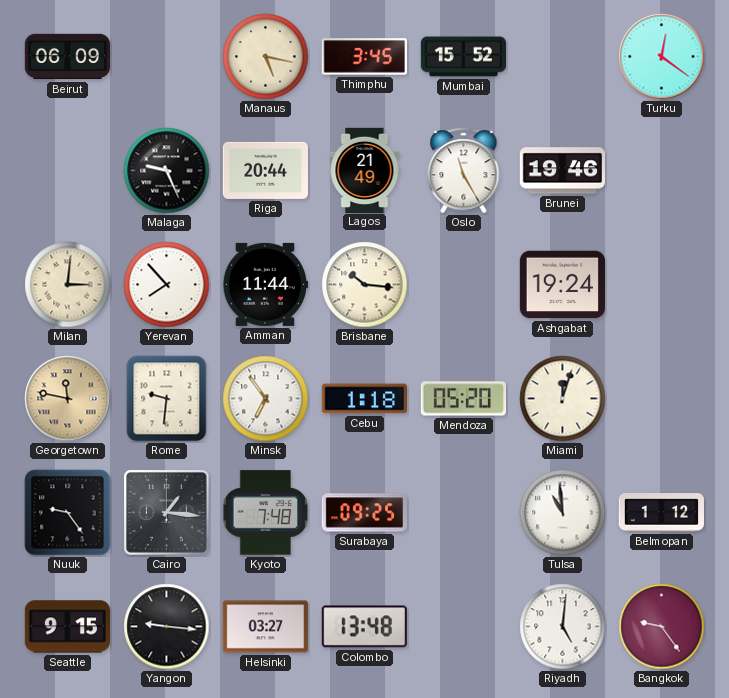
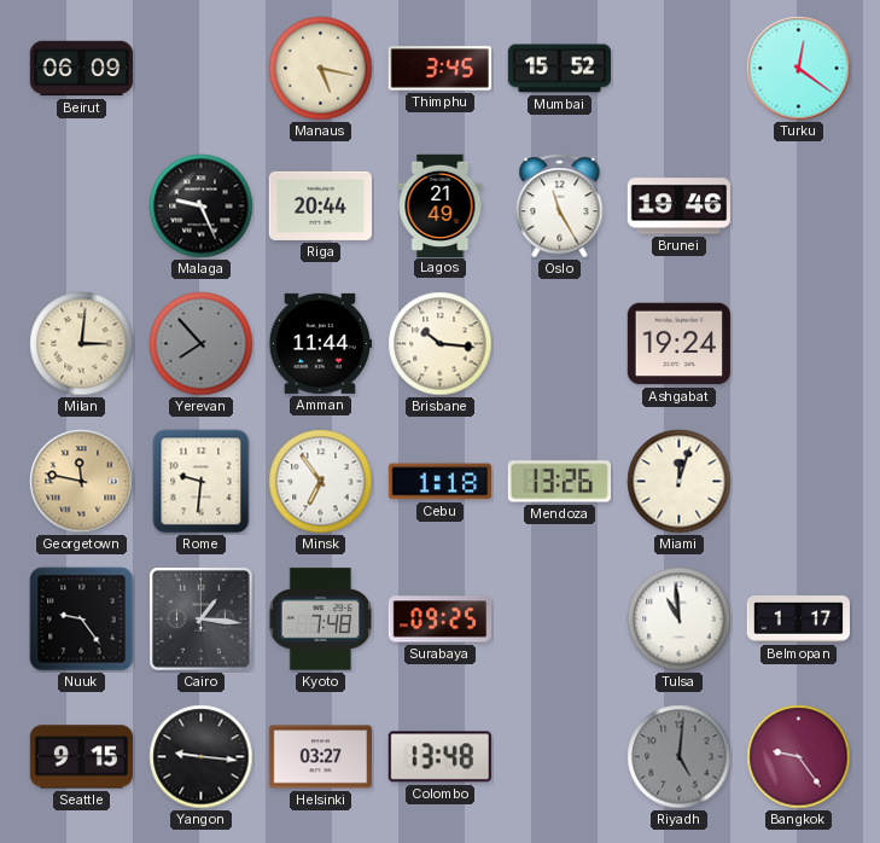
Yerevan dial: white -> grey (202, 344)
Mendoza: 05:20 -> 13:26 (559, 482)
Belmopan: 1:12 -> 1:17 (798, 620)
Riyadh dial: white -> grey (680, 757)
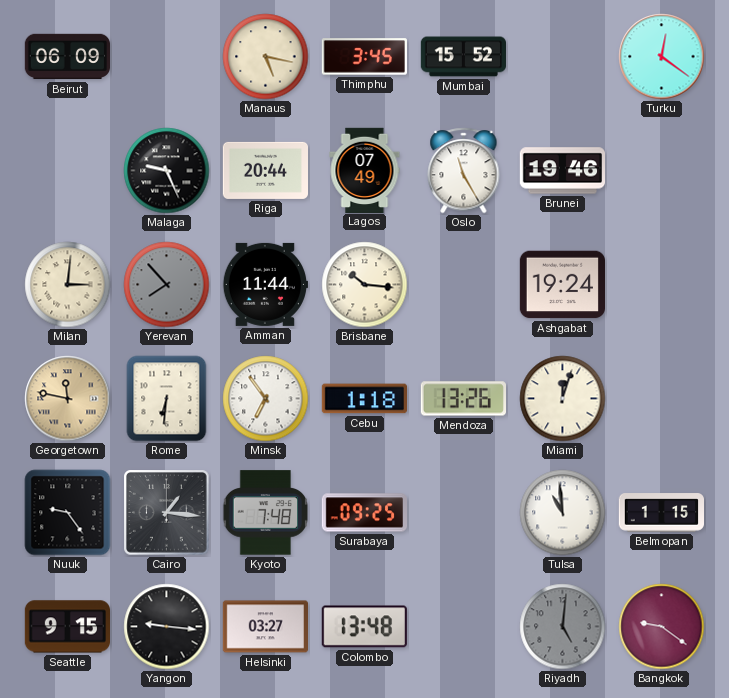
Lagos: 21:49 -> 07:49 (365, 170)
Rome: 9:31 -> 6:31 (167, 399)
Belmopan: 1:17 -> 1:15 (661, 513)
Bangkok: 9:24 -> 9:21 (662, 627)
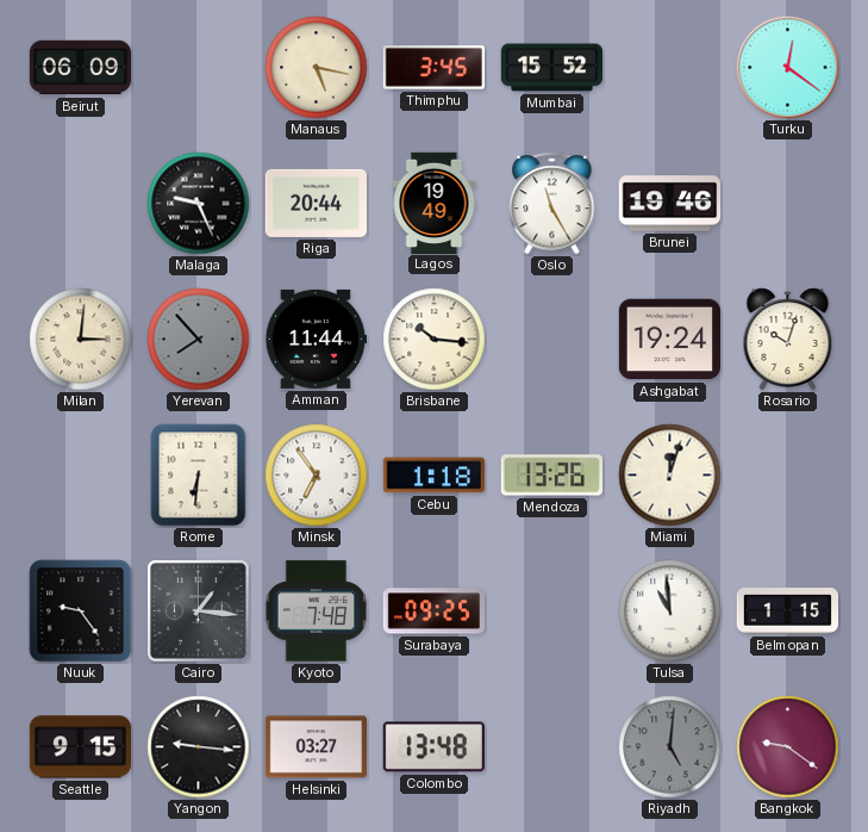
Lagos: 07:49 -> 19:49 (435, 203)
Rosario: none -> 10:03 (788, 340)
Georgetown: 11:47 -> none (68, 399)
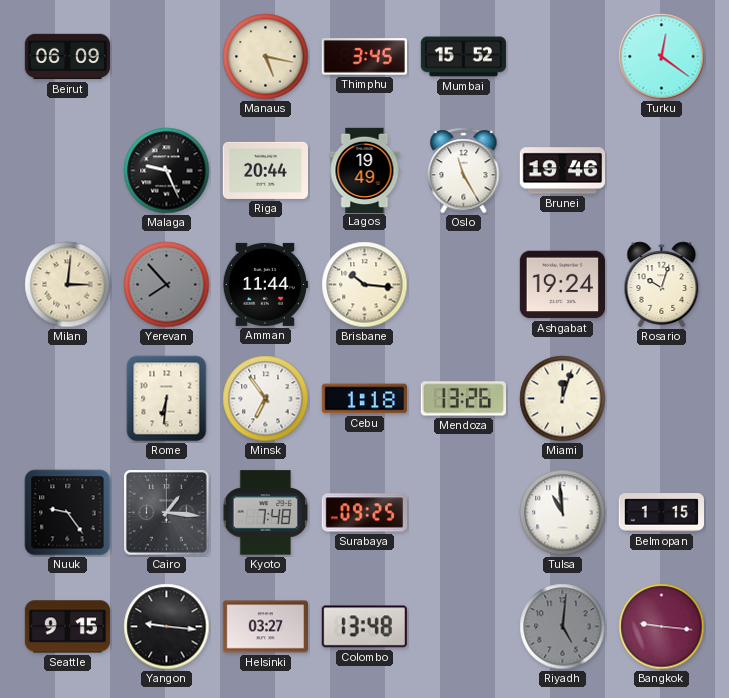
Bangkok: 9:21 -> 9:16 (662, 627)
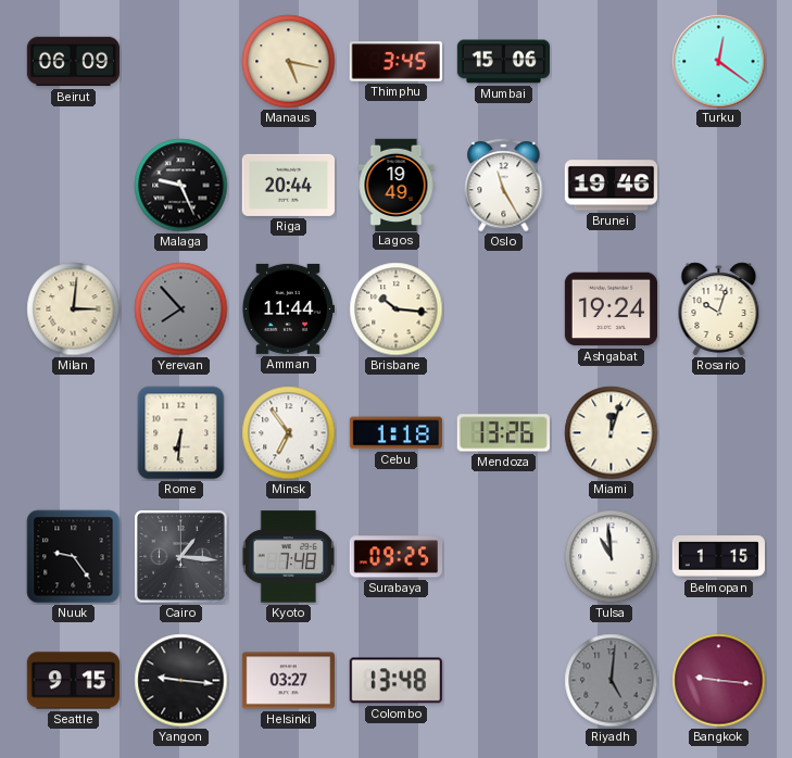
Mumbai: 15:52 -> 15:06 (503, 62)
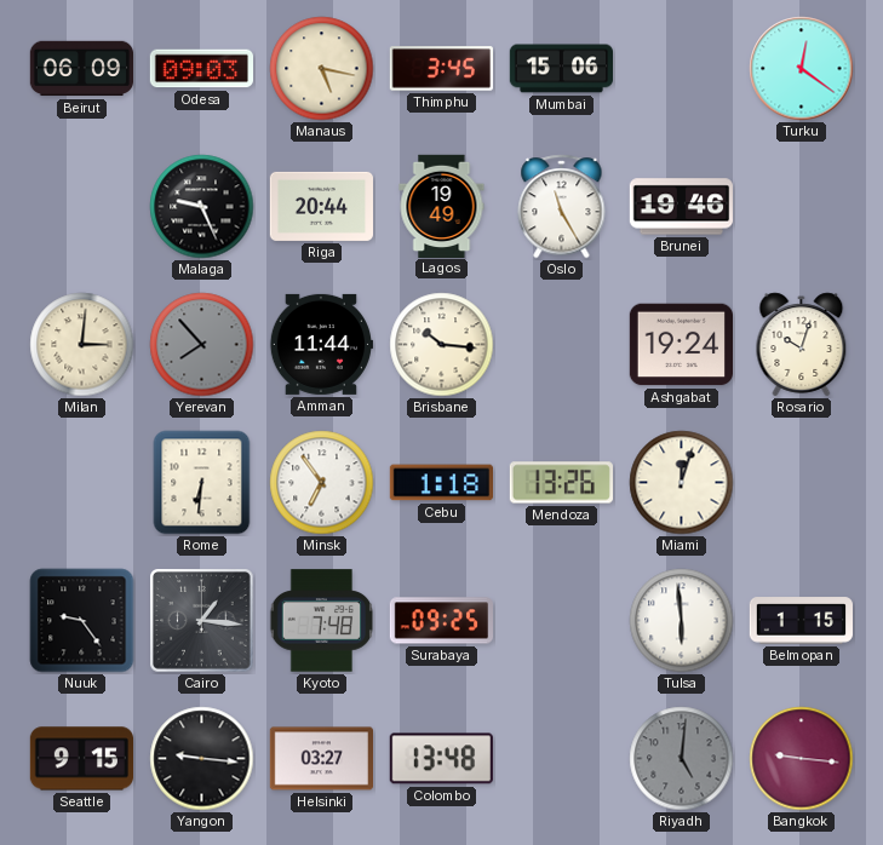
Odesa: none -> 09:03 (201, 69)
Tulsa: 10:59 -> 5:59 (682, 621)
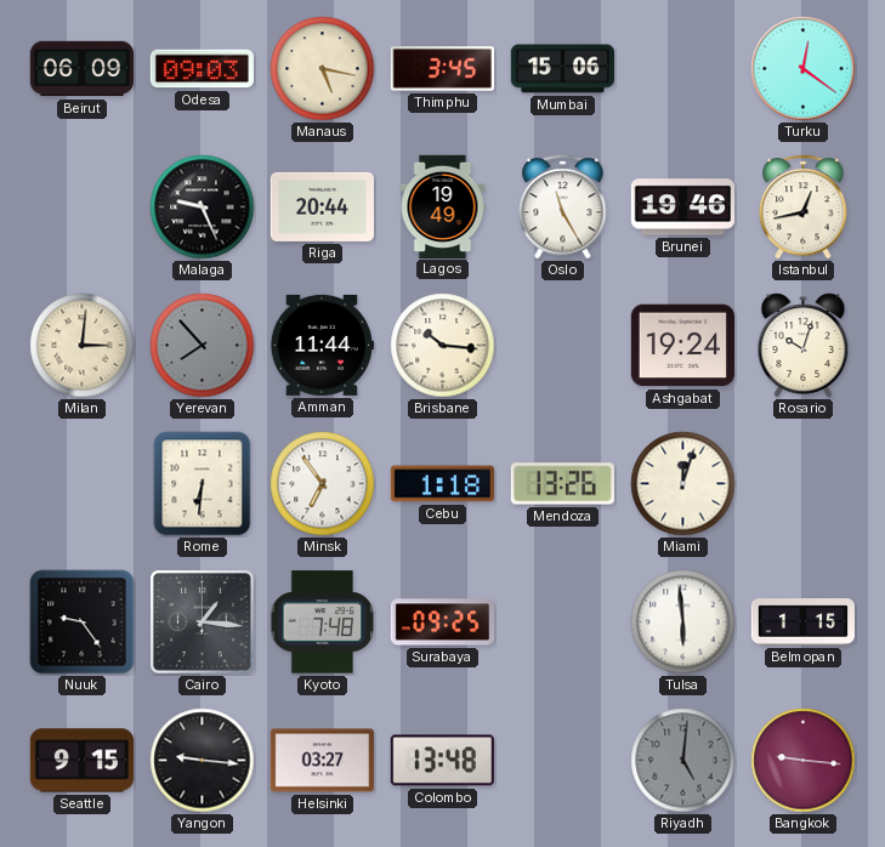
Istanbul: none -> 12:43 (804, 208)
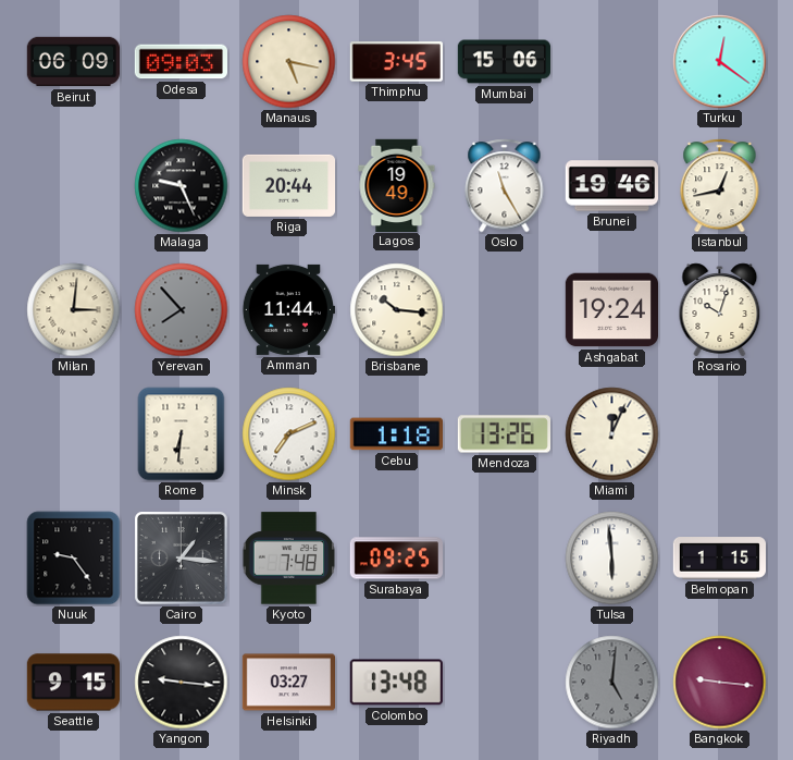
Minsk: 6:54 -> 7:11 (289, 434)
Miami: 12:03 -> 12:04 (612, 434)
